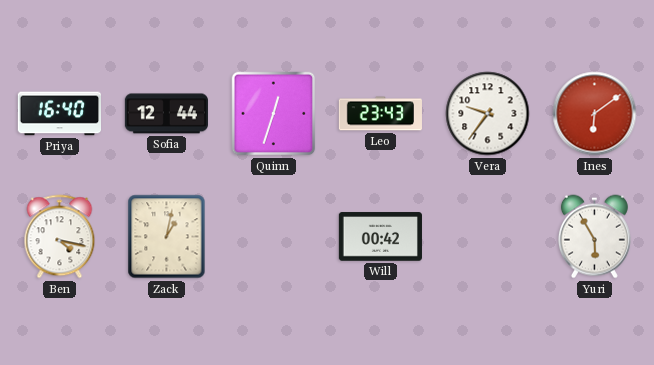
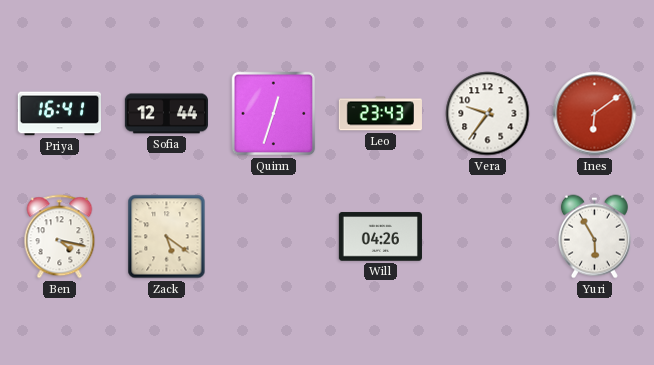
Priya: 16:40 -> 16:41 (59, 114)
Zack: 1:02 -> 5:21 (167, 237)
Will: 00:42 -> 04:26 (380, 237)
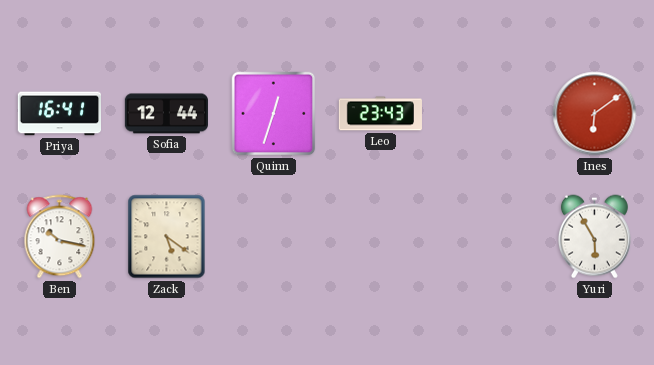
Vera: 9:36 -> none (488, 114)
Ben: 4:17 -> 10:17 (60, 237)
Will: 04:26 -> none (380, 237)
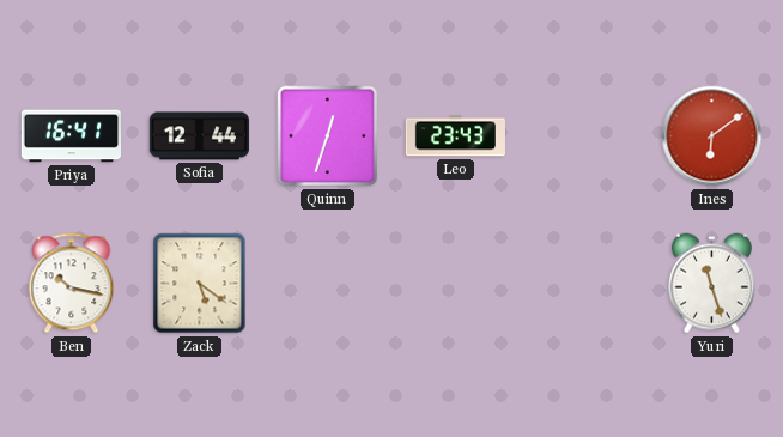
Yuri: 5:55 -> 11:27 (711, 284)
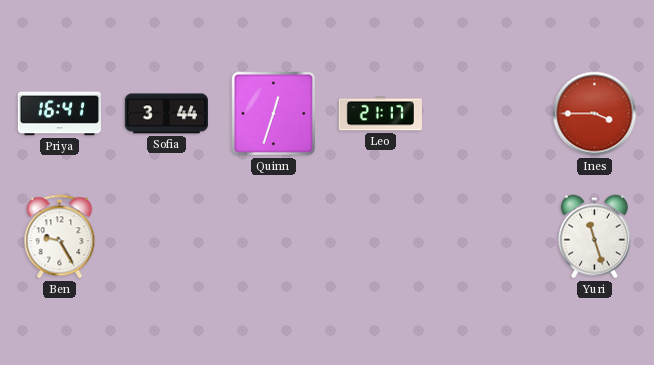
Sofia: 12:44 -> 3:44 (166, 114)
Leo: 23:43 -> 21:17 (380, 114)
Ines: 6:09 -> 3:45 (595, 114)
Ben: 10:17 -> 9:25 (60, 237)
Zack: 5:21 -> none (200, 284)
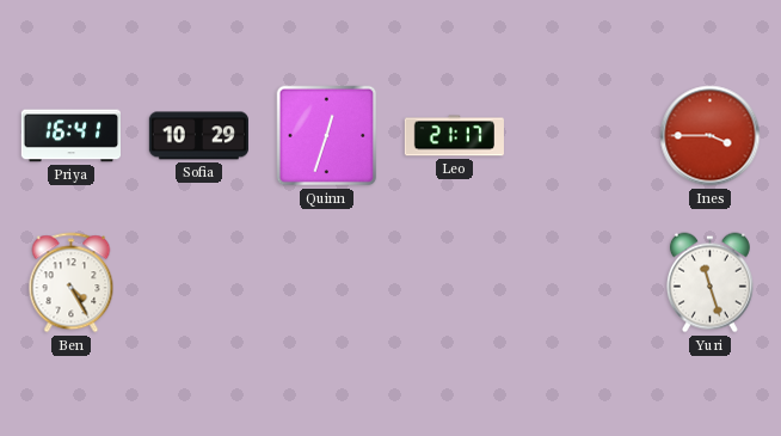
Sofia: 3:44 -> 10:29 (198, 136)
Ben: 9:25 -> 4:25 (72, 283)
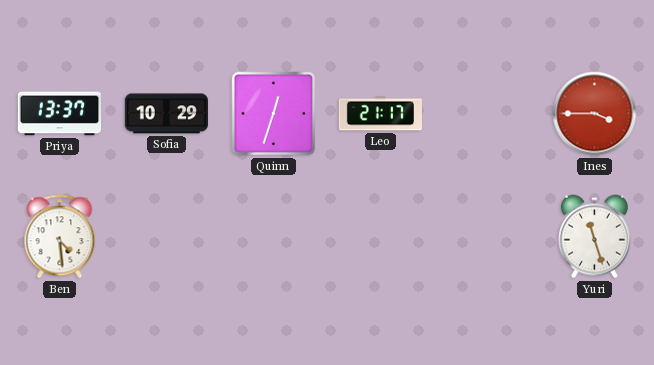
Priya: 16:41 -> 13:37 (59, 114)
Ben: 4:25 -> 4:29 (60, 237)
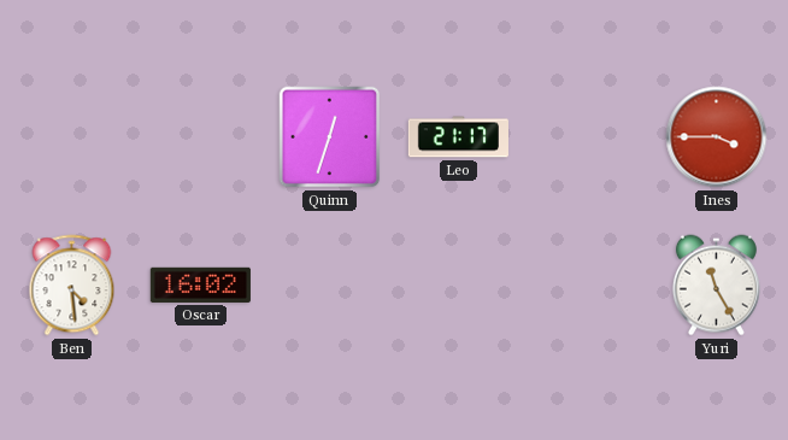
Priya: 13:37 -> none (59, 114)
Sofia: 10:29 -> none (166, 114)
Oscar: none -> 16:02 (200, 284)
Yuri: 11:27 -> 11:25 (716, 286)
